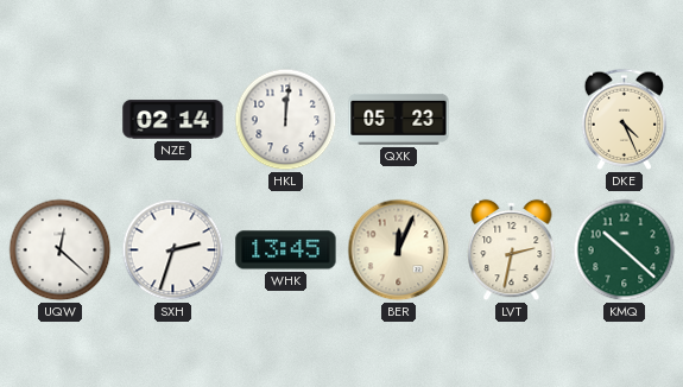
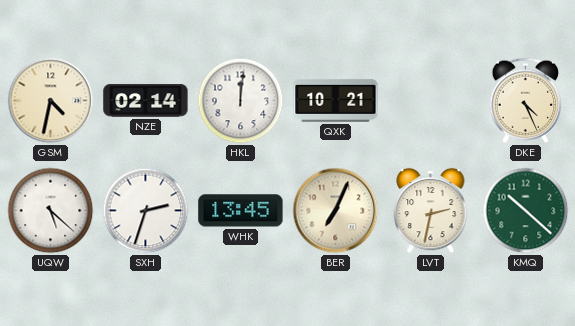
GSM: none -> 4:32 (51, 101)
QXK: 05:23 -> 10:21 (336, 100)
UQW: 12:22 -> 5:22 (51, 211)
BER: 12:04 -> 7:04 (336, 211)
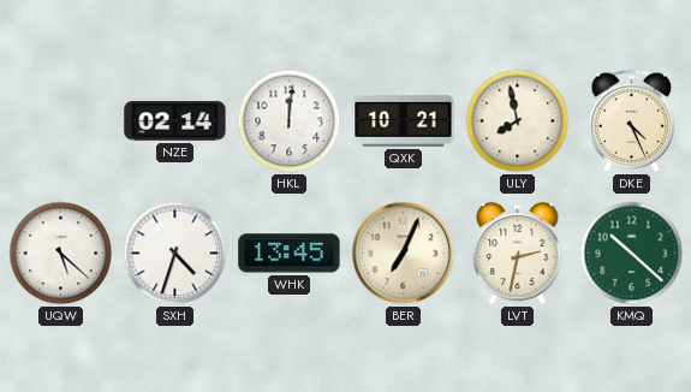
GSM: 4:32 -> none (51, 101)
ULY: none -> 7:58 (518, 121)
SXH: 2:33 -> 4:33 (175, 254)
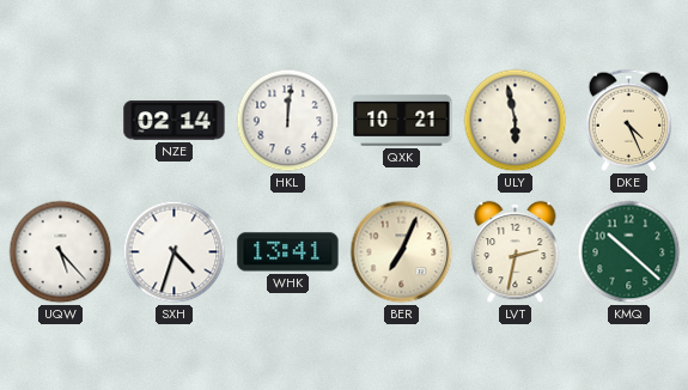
ULY: 7:58 -> 5:58 (516, 121)
UQW: 5:22 -> 5:23 (61, 252)
WHK: 13:45 -> 13:41 (288, 252)
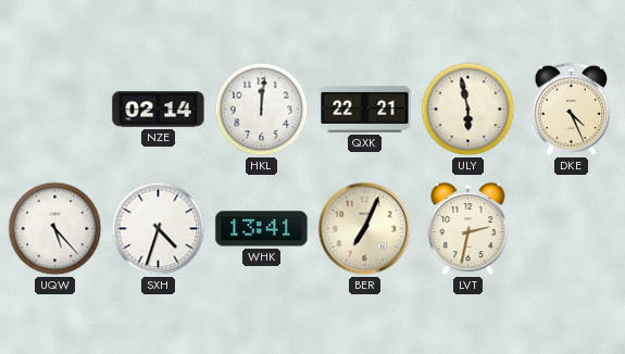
QXK: 10:21 -> 22:21 (365, 109)
KMQ: 10:22 -> none (629, 252)
